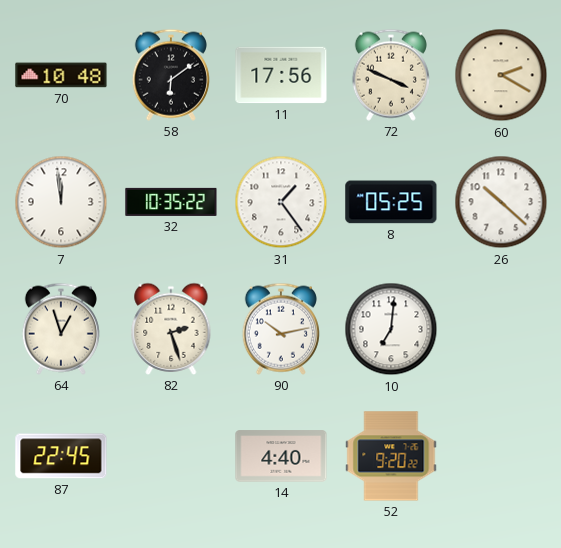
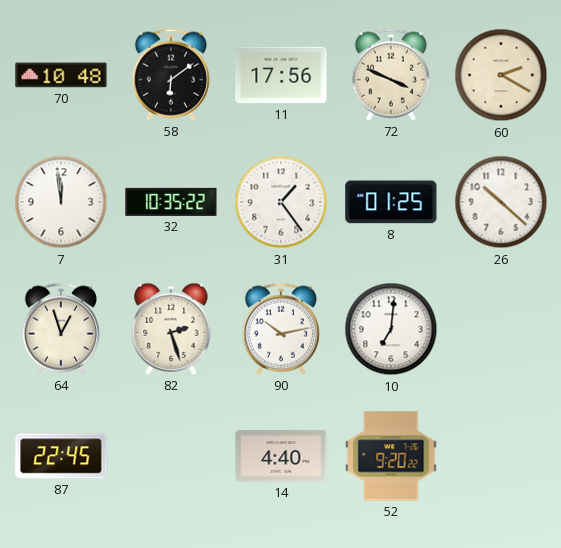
8: 05:25 -> 01:25 (391, 202)
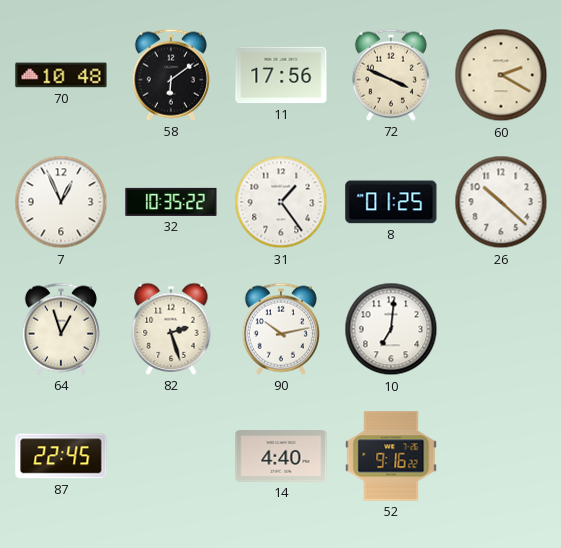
7: 11:59 -> 12:56 (61, 202)
52: 9:20 -> 9:16 (391, 456)
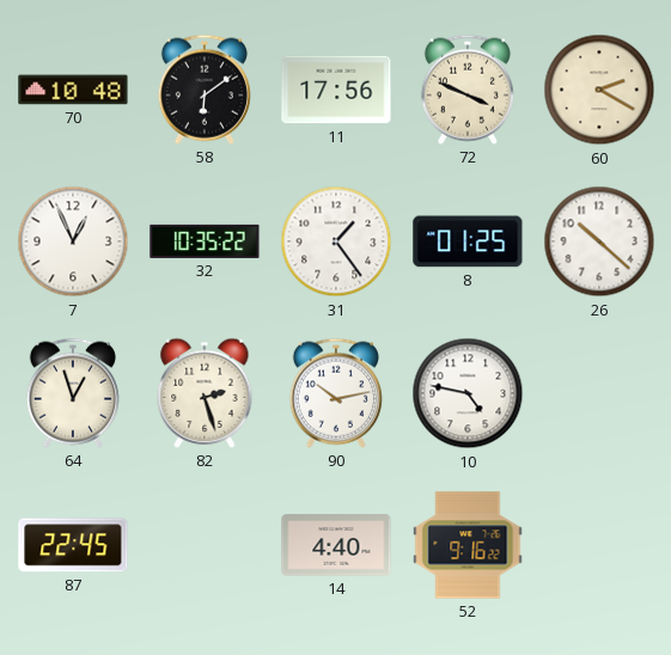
10: 7:01 -> 4:47 (468, 393)
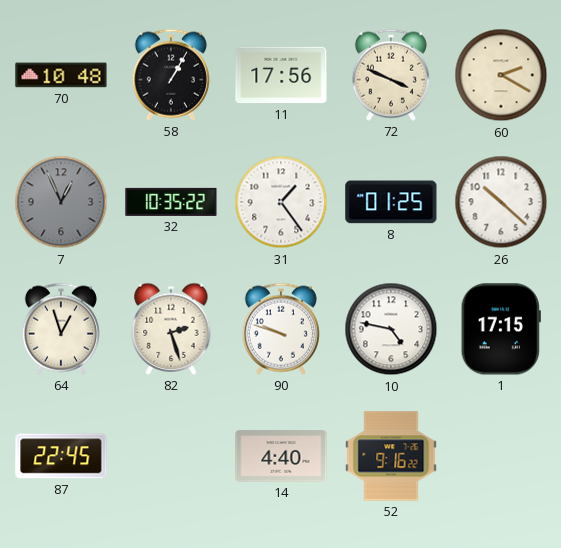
58: 6:09 -> 1:05 (171, 75)
7 dial: white -> grey (61, 202)
90: 10:13 -> 9:48 (281, 329)
1: none -> 17:15 (501, 329)
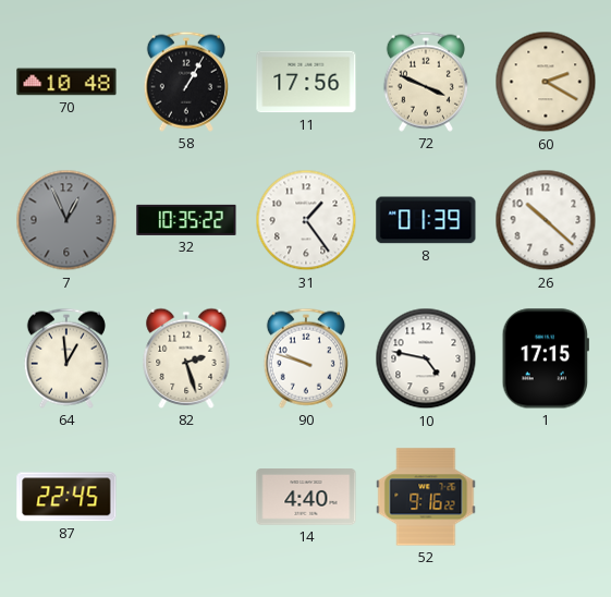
8: 01:25 -> 01:39 (426, 220)
64: 12:57 -> 12:59 (66, 358)
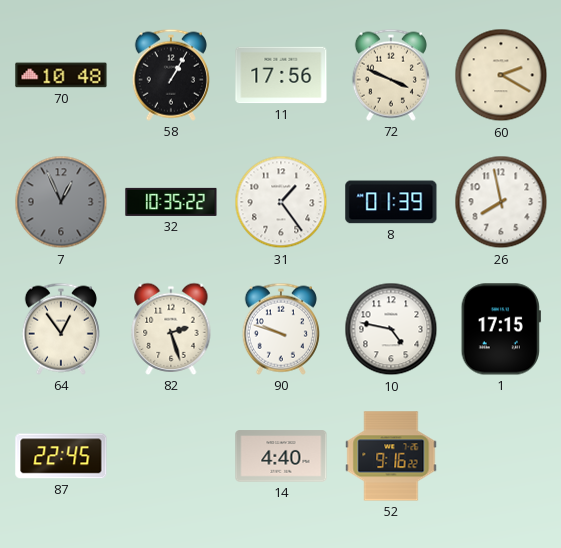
26: 10:22 -> 7:58 (501, 202)
64: 12:59 -> 12:54 (61, 329)
